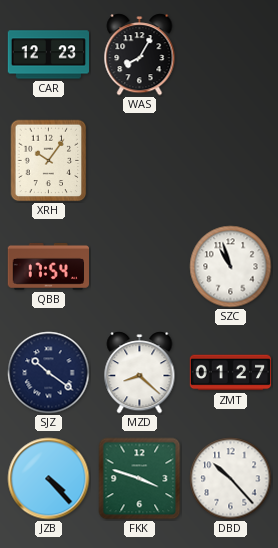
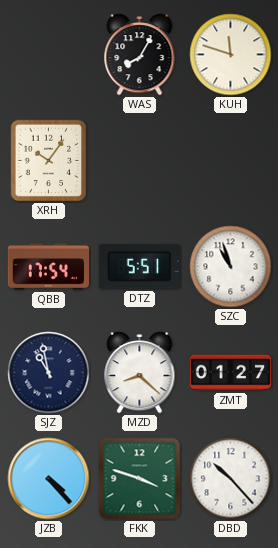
CAR: 12:23 -> none (49, 55)
KUH: none -> 11:48 (231, 55)
DTZ: none -> 5:51 (139, 266)
SJZ: 10:21 -> 10:58 (49, 373)
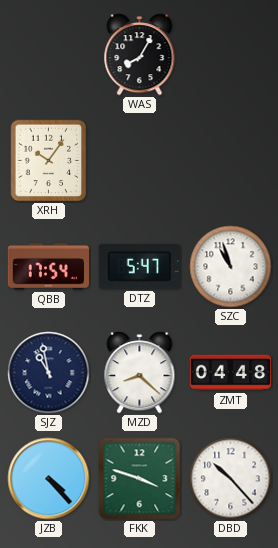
KUH: 11:48 -> none (231, 55)
DTZ: 5:51 -> 5:47 (139, 266)
ZMT: 01:27 -> 04:48 (231, 373)
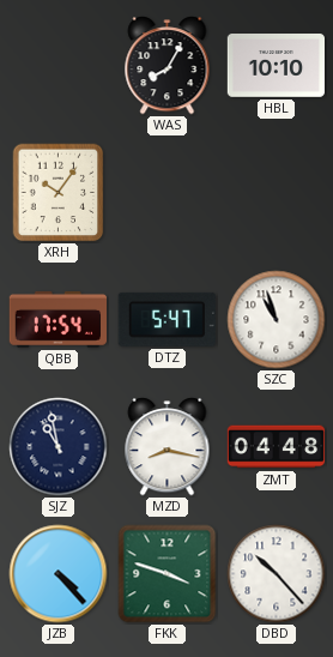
HBL: none -> 10:10 (277, 66)
MZD: 8:22 -> 8:17 (168, 447)
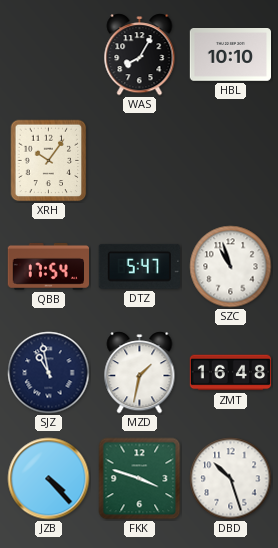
MZD: 8:17 -> 1:32 (140, 373)
ZMT: 04:48 -> 16:48 (231, 373)
DBD: 10:23 -> 10:27 (231, 479)
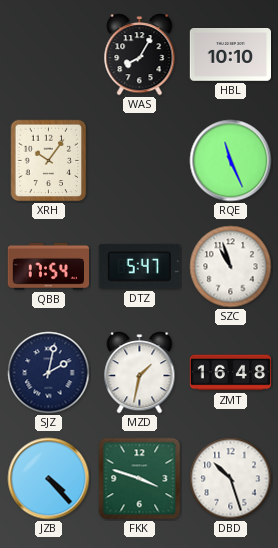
RQE: none -> 11:26 (231, 161)
SJZ: 10:58 -> 2:02 (49, 373)
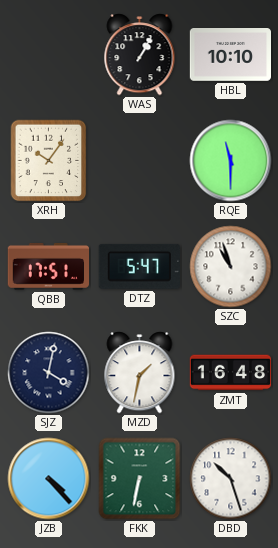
WAS: 8:05 -> 1:05 (140, 55)
RQE: 11:26 -> 11:30 (231, 161)
QBB: 17:54 -> 17:51 (48, 266)
SJZ: 2:02 -> 4:02 (49, 373)
FKK: 3:48 -> 6:32 (140, 479)
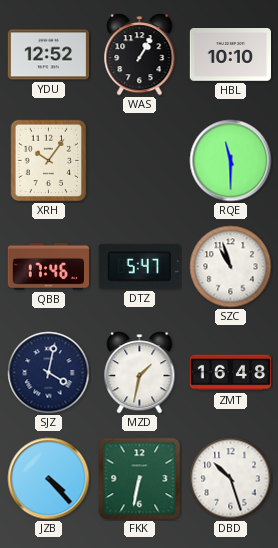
YDU: none -> 12:52 (48, 55)
QBB: 17:51 -> 17:46 (48, 266)
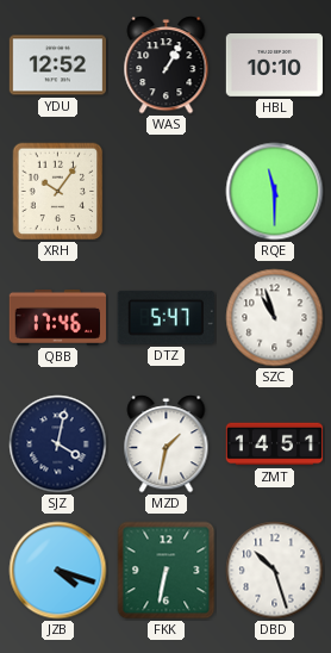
ZMT: 16:48 -> 14:51 (275, 444)
JZB: 4:23 -> 4:18 (58, 571)
